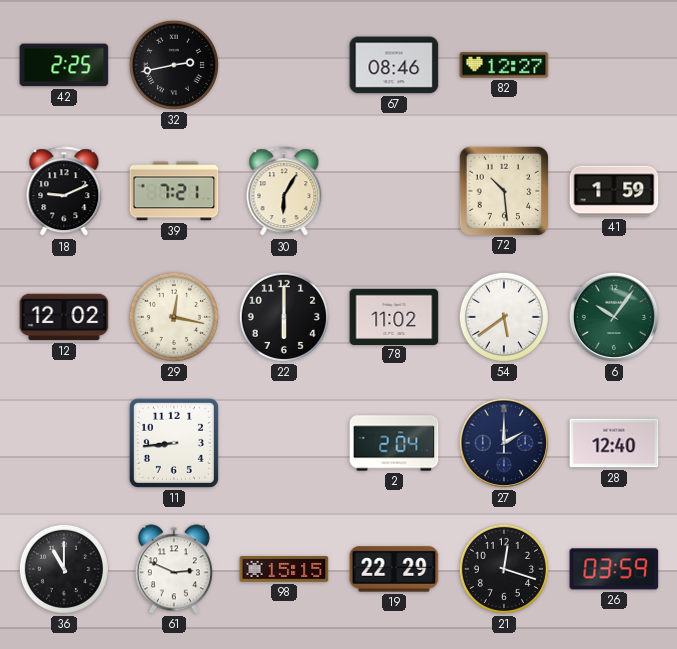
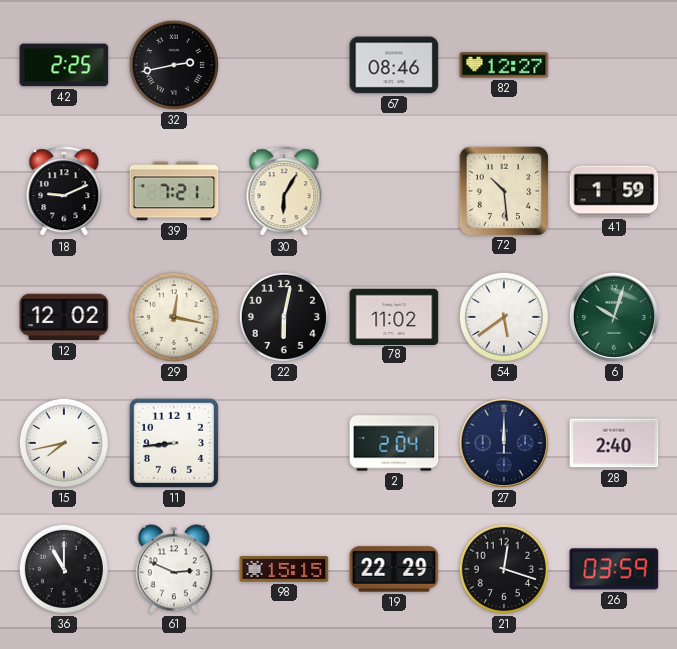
22: 6:00 -> 6:02 (284, 317)
6: 10:06 -> 10:03 (614, 317)
15: none -> 7:43 (64, 443)
27: 2:00 -> 12:00 (504, 443)
28: 12:40 -> 2:40 (614, 443)
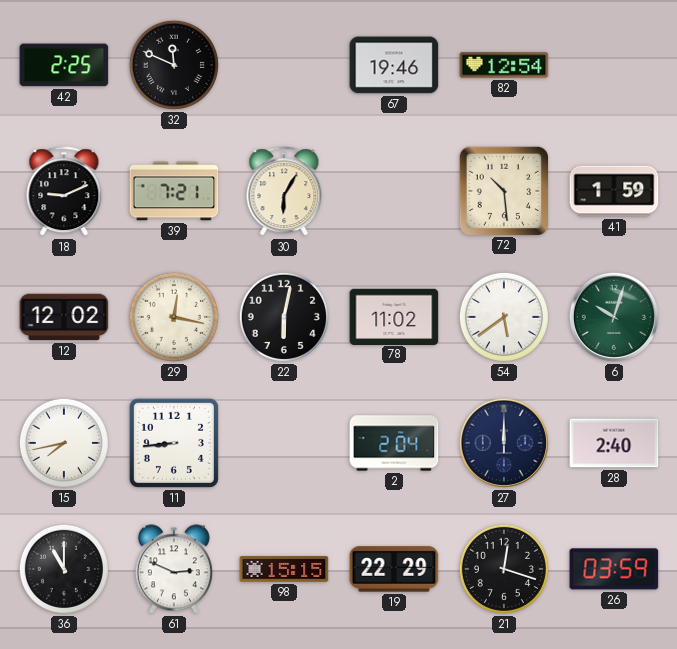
32: 2:43 -> 11:49 (174, 65)
67: 08:46 -> 19:46 (394, 65)
82: 12:27 -> 12:54 (504, 65)
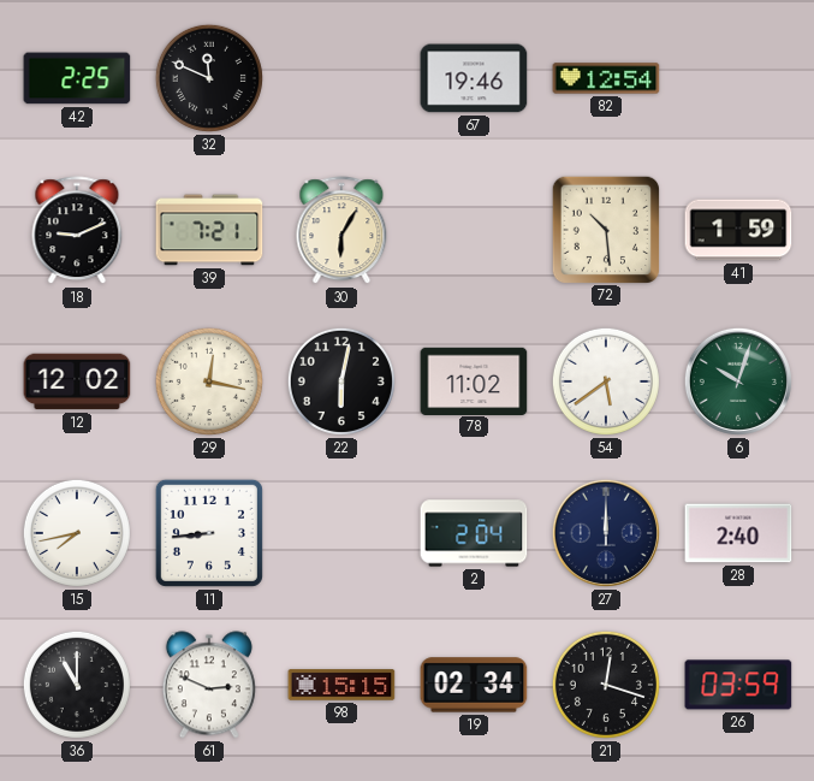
19: 22:29 -> 02:34 (474, 685)
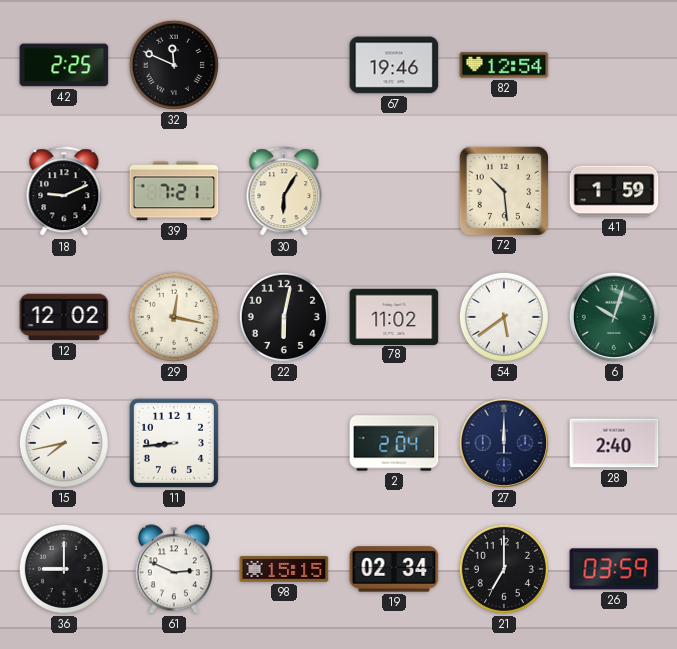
36: 11:00 -> 9:00 (64, 569)
21: 12:18 -> 7:00 (504, 569)
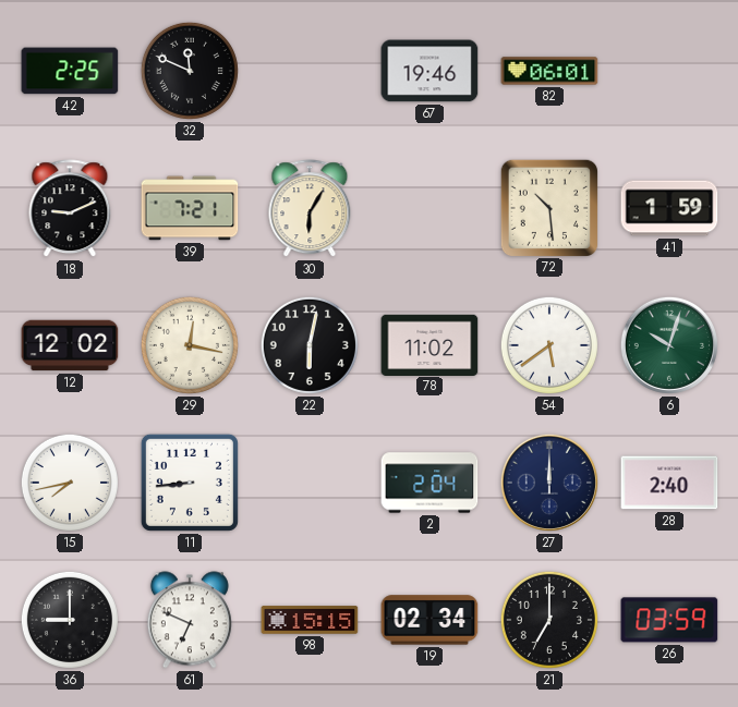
82: 12:54 -> 06:01 (549, 71)
61: 2:49 -> 6:49 (190, 620)
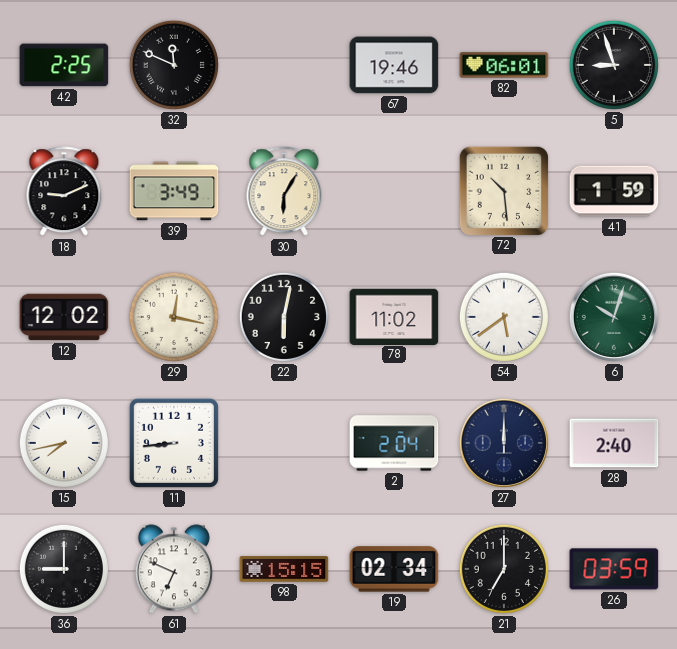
5: none -> 8:57 (614, 65)
39: 7:21 -> 3:49 (174, 191)
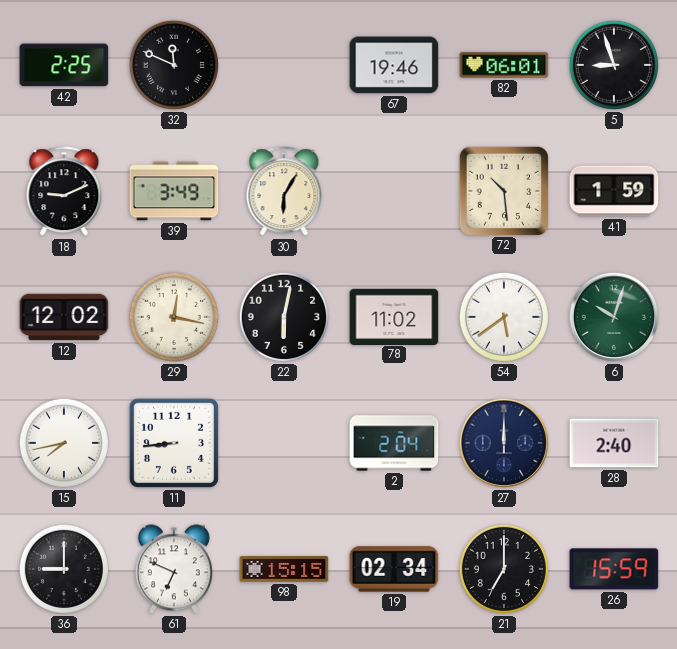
26: 03:59 -> 15:59 (614, 569)
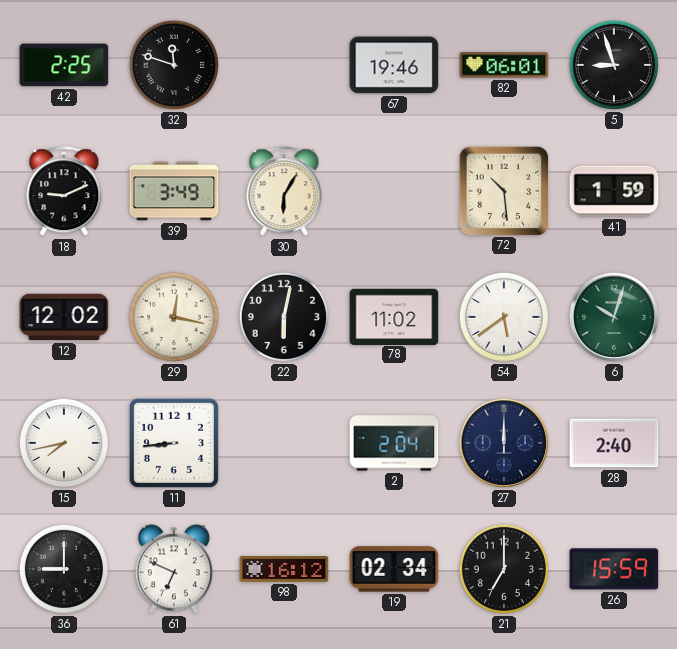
32: 11:49 -> 11:48 (174, 65)
98: 15:15 -> 16:12 (284, 569)
